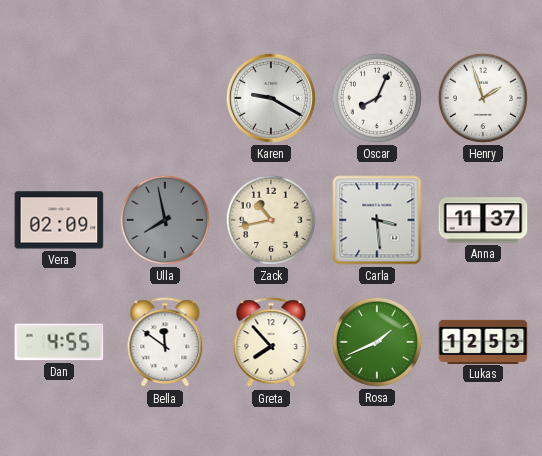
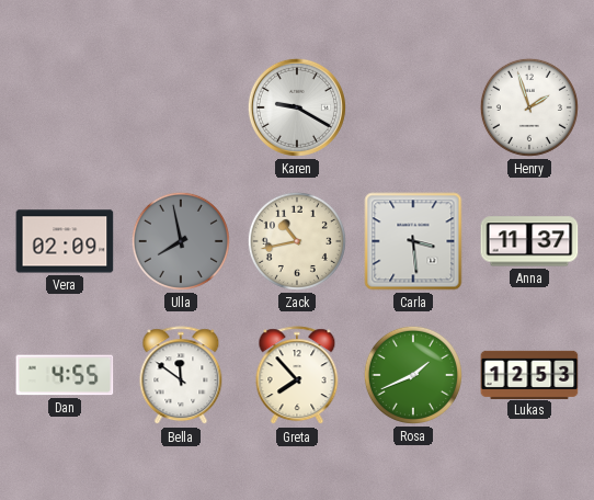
Oscar: 8:04 -> none (377, 98)
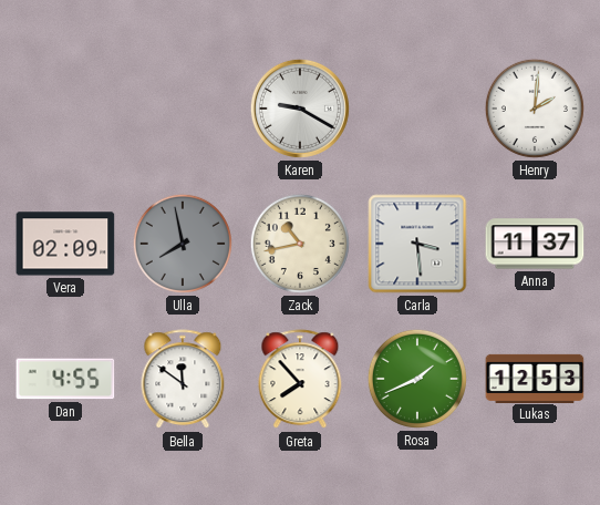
Henry: 1:57 -> 2:01 (535, 109)
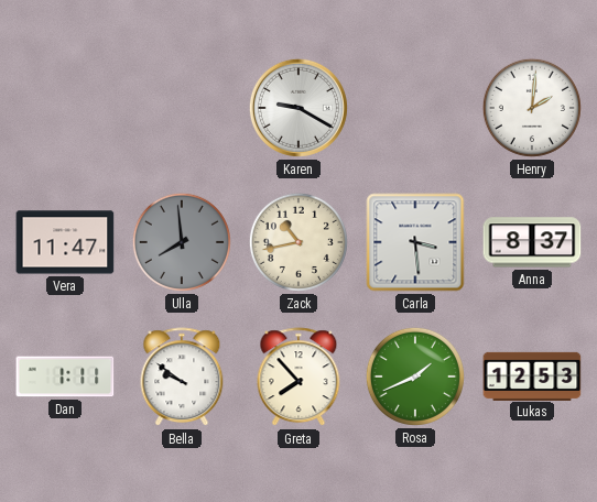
Vera: 02:09 -> 11:47 (65, 242)
Ulla: 7:58 -> 7:59 (182, 242)
Anna: 11:37 -> 8:37 (532, 242)
Dan: 4:55 -> 1:11 (65, 376)
Bella: 11:51 -> 9:51 (182, 378)
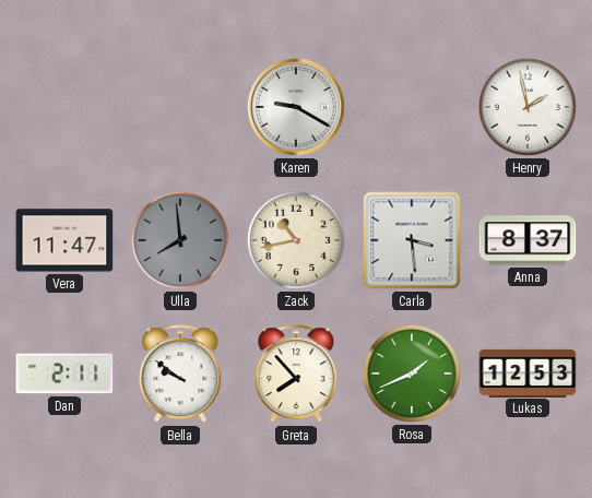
Henry: 2:01 -> 1:58 (528, 107)
Dan: 1:11 -> 2:11 (64, 373)
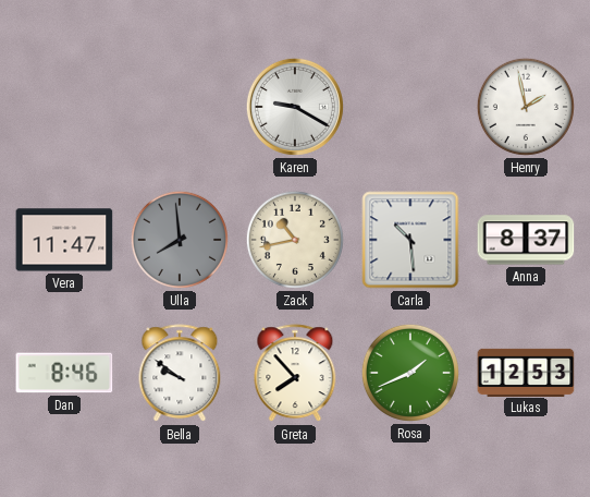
Carla: 3:29 -> 10:29 (410, 240)
Dan: 2:11 -> 8:46 (64, 373)
